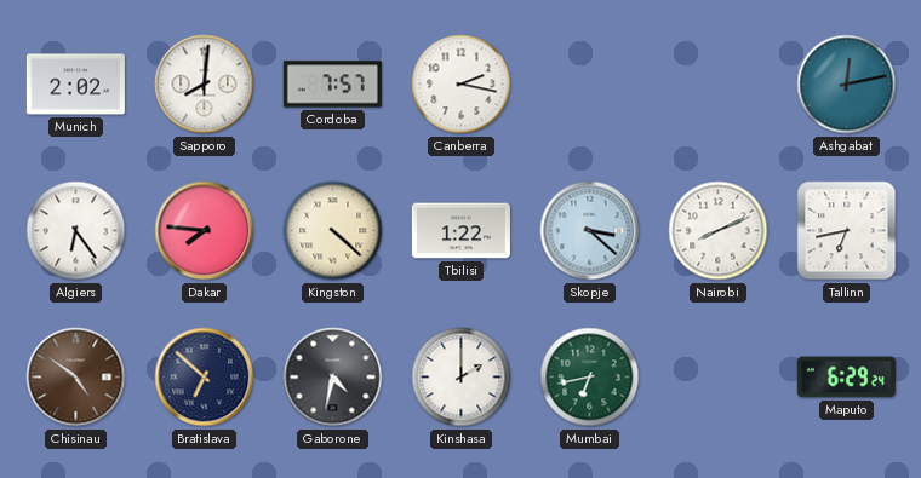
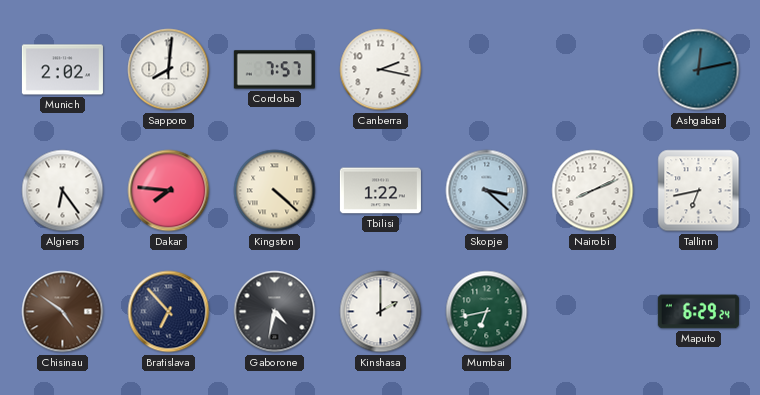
Bratislava: 6:52 -> 6:53 (169, 312)
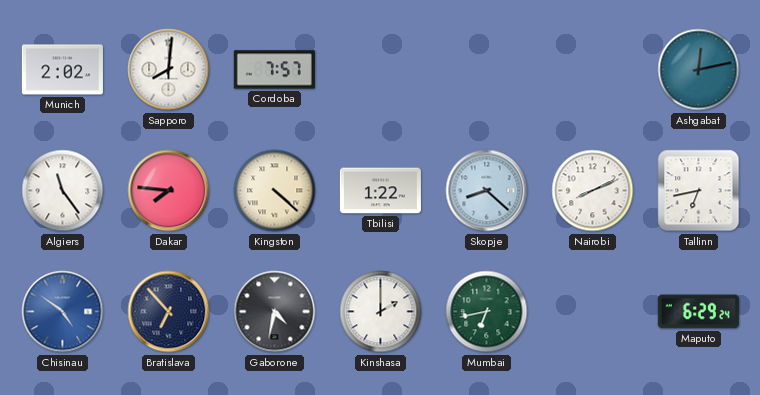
Canberra: 2:17 -> none (381, 70)
Algiers: 6:24 -> 11:24 (63, 191)
Skopje: 3:22 -> 8:22 (487, 191)
Chisinau dial: brown -> blue (63, 312)
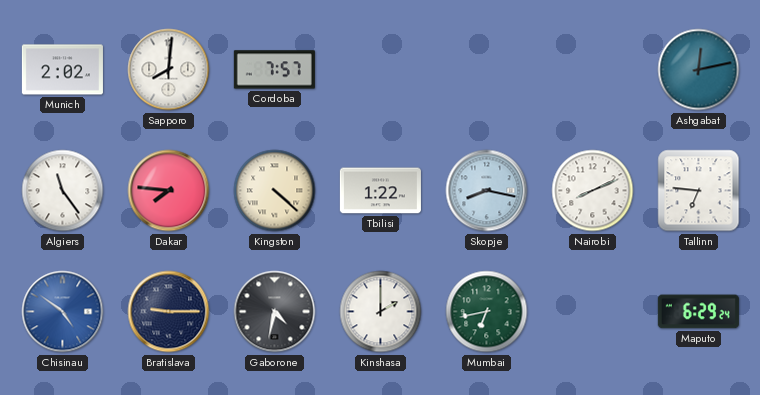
Skopje: 8:22 -> 8:17 (487, 191)
Tallinn: 6:43 -> 6:46 (699, 191)
Bratislava: 6:53 -> 9:15 (169, 312)
